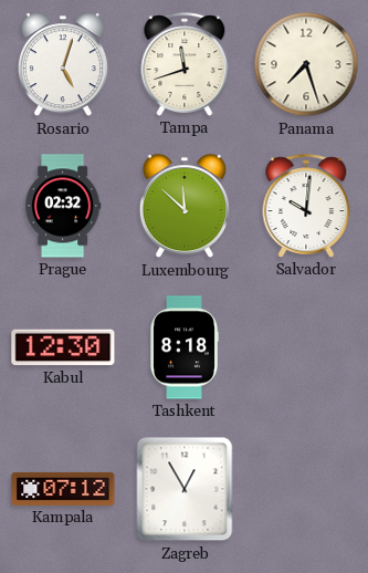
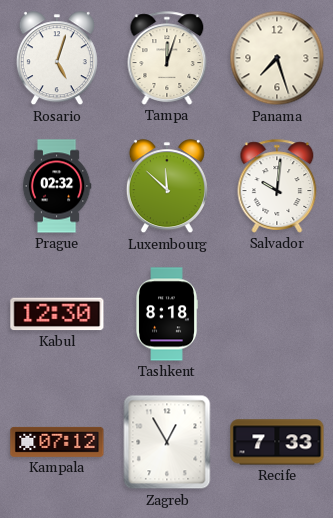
Tampa: 11:42 -> 12:03 (167, 58)
Recife: none -> 7:33 (277, 442)
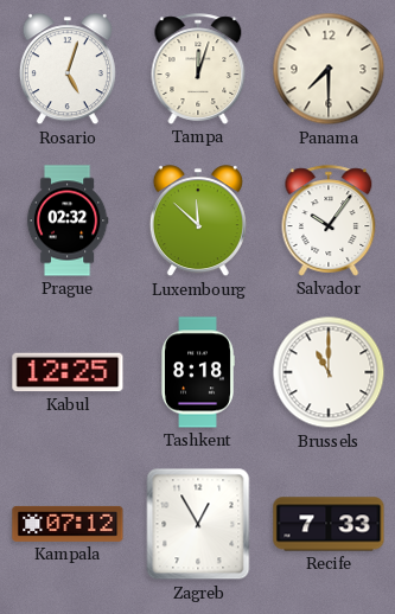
Panama: 7:27 -> 7:30 (329, 69)
Salvador: 10:01 -> 10:06 (329, 220)
Kabul: 12:30 -> 12:25 (68, 372)
Brussels: none -> 11:00 (329, 372)
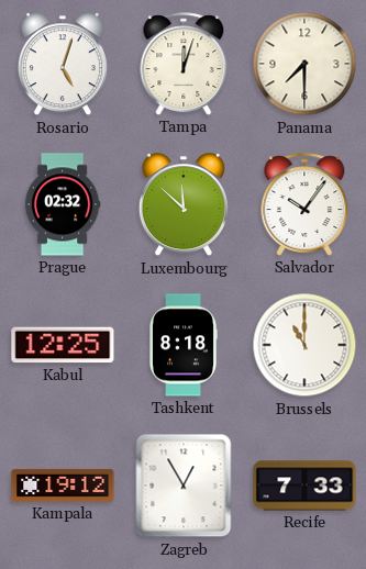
Kampala: 07:12 -> 19:12 (63, 486)
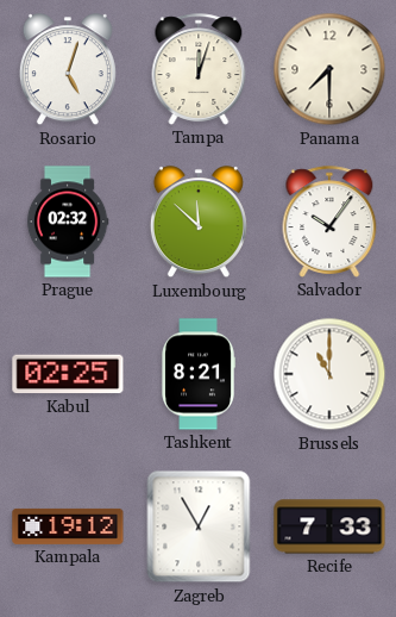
Kabul: 12:25 -> 02:25 (68, 374)
Tashkent: 8:18 -> 8:21 (199, 374)
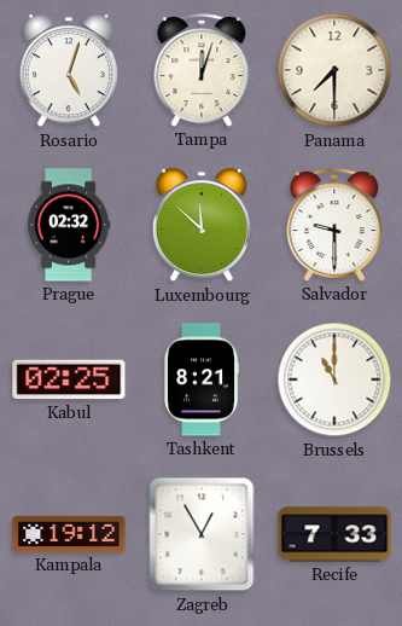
Salvador: 10:06 -> 9:30 (334, 225)
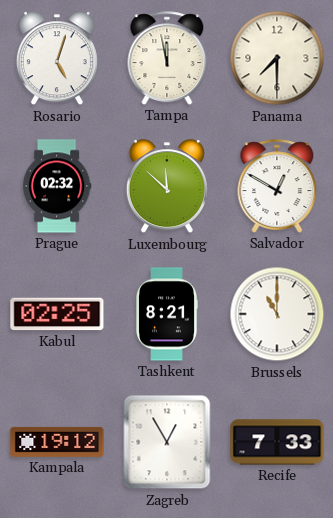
Tampa: 12:03 -> 11:58 (167, 58)
Salvador: 9:30 -> 12:50 (277, 186)
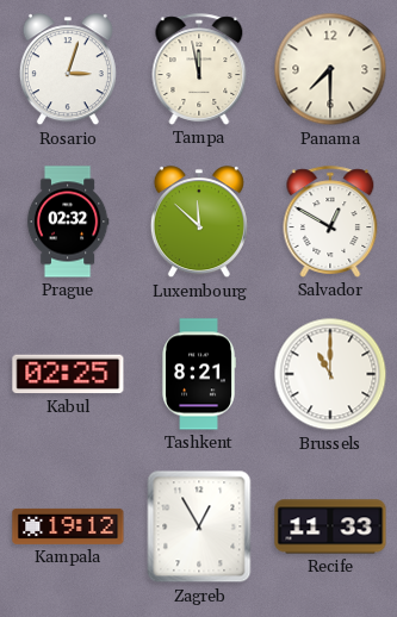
Rosario: 5:03 -> 3:03 (68, 70)
Recife: 7:33 -> 11:33 (330, 526)
